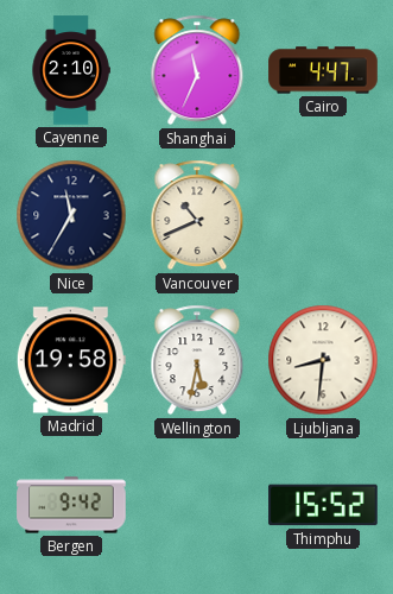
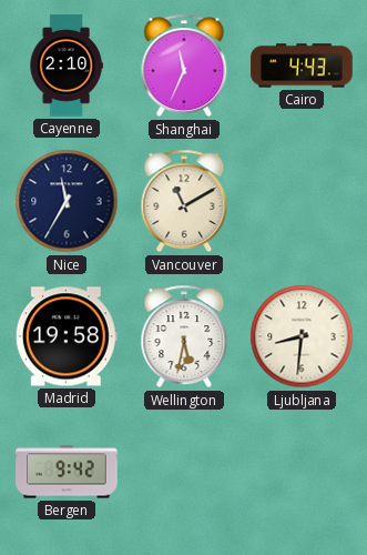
Cairo: 4:47 -> 4:43 (302, 65)
Vancouver: 10:41 -> 11:10 (184, 201)
Thimphu: 15:52 -> none (323, 505)
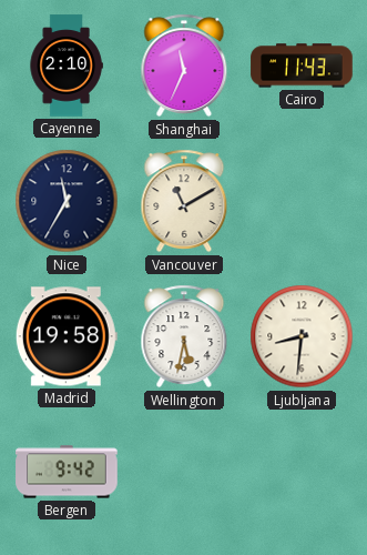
Cairo: 4:43 -> 11:43 (302, 65)
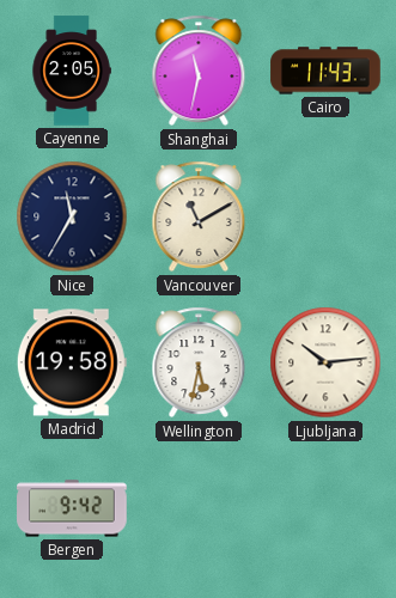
Cayenne: 2:10 -> 2:05 (72, 71)
Shanghai: 11:34 -> 11:32 (199, 71)
Ljubljana: 8:31 -> 10:14 (325, 362)
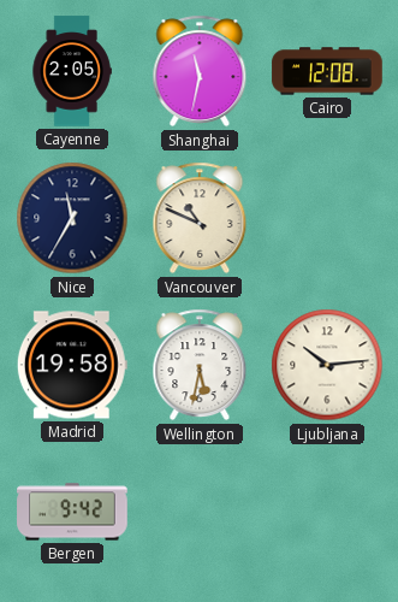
Cairo: 11:43 -> 12:08 (327, 71)
Vancouver: 11:10 -> 10:49 (200, 218)
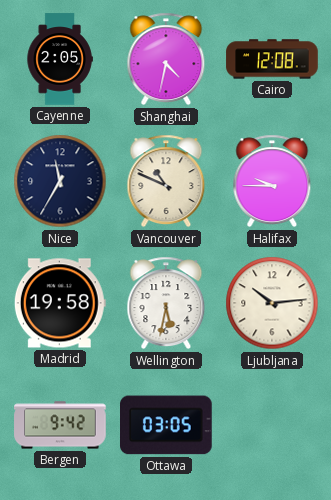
Shanghai: 11:32 -> 4:32 (166, 59)
Halifax: none -> 9:45 (272, 181)
Ottawa: none -> 03:05 (167, 425)
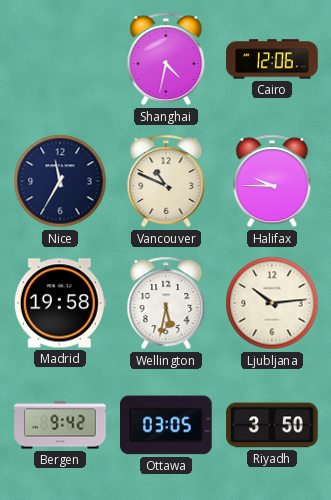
Cayenne: 2:05 -> none (60, 59)
Cairo: 12:08 -> 12:06 (272, 59)
Riyadh: none -> 3:50 (272, 425)
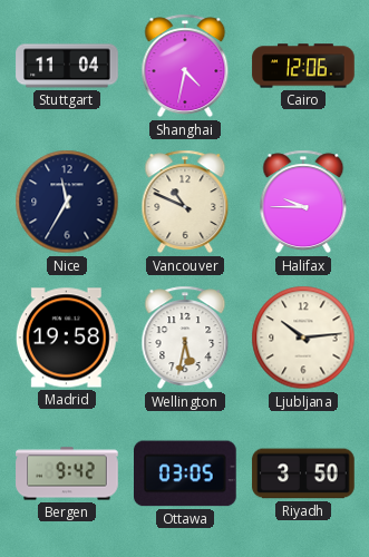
Stuttgart: none -> 11:04 (67, 66)
